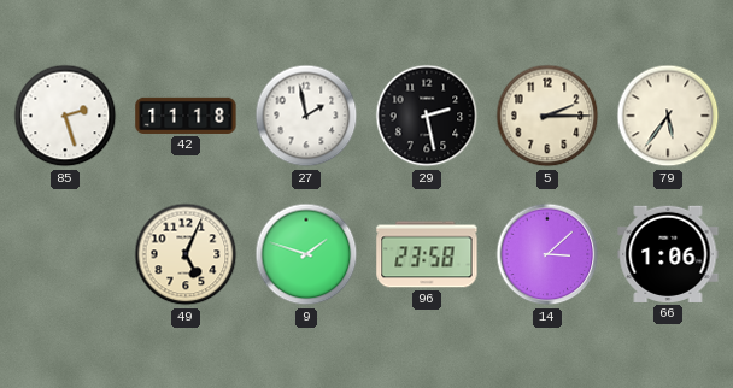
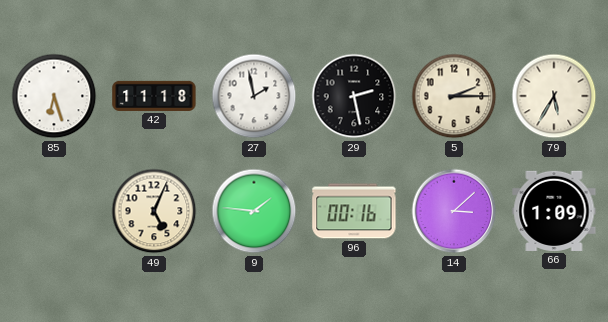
85: 2:27 -> 6:27 (54, 96)
79: 5:36 -> 5:35 (554, 96)
9: 1:48 -> 1:46 (254, 211)
96: 23:58 -> 00:16 (354, 211)
66: 1:06 -> 1:09 (554, 211)
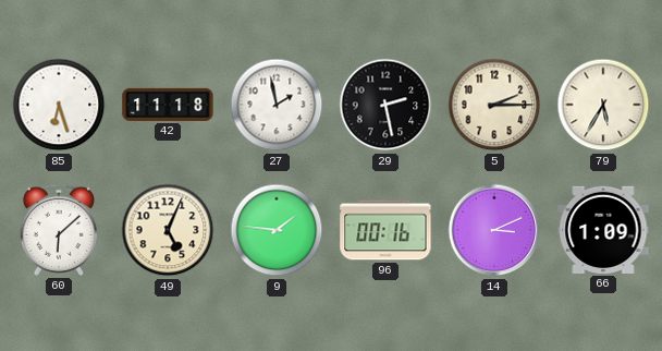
60: none -> 6:08 (59, 230)
14: 3:08 -> 3:11 (494, 230)
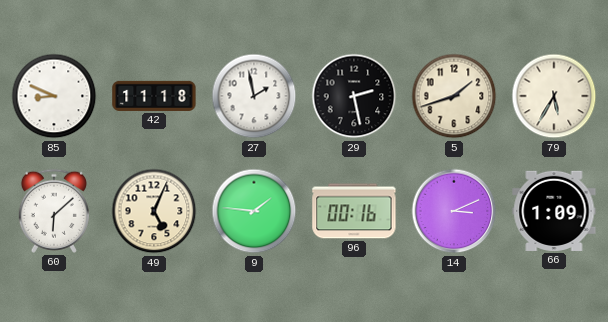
85: 6:27 -> 8:49 (54, 96)
5: 2:15 -> 1:42 (454, 96)
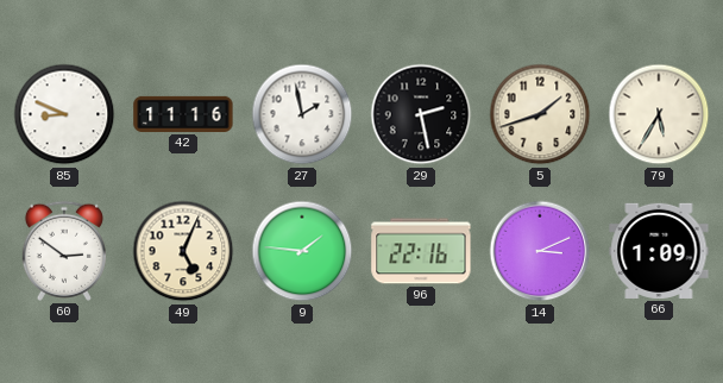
42: 11:18 -> 11:16 (183, 114)
60: 6:08 -> 2:51 (64, 251)
96: 00:16 -> 22:16 (421, 251)
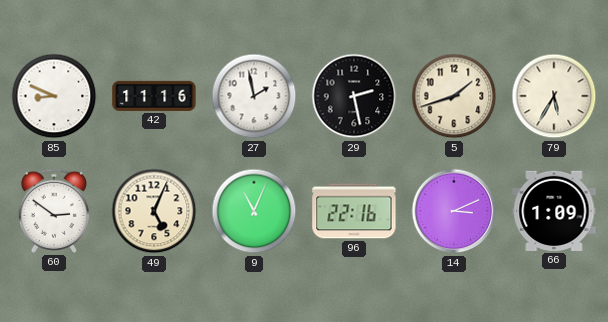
9: 1:46 -> 11:04 (254, 211)
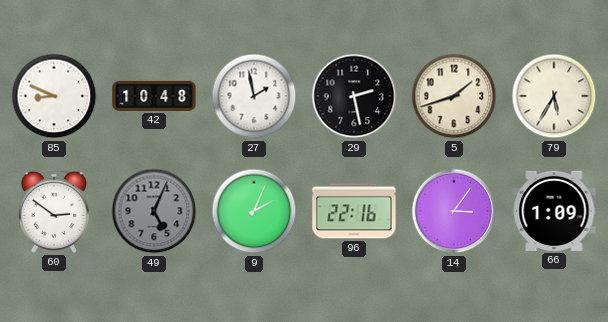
42: 11:16 -> 10:48 (154, 96)
49 dial: cream -> grey (154, 211)
9: 11:04 -> 2:04 (254, 211)
14: 3:11 -> 3:06 (454, 211)
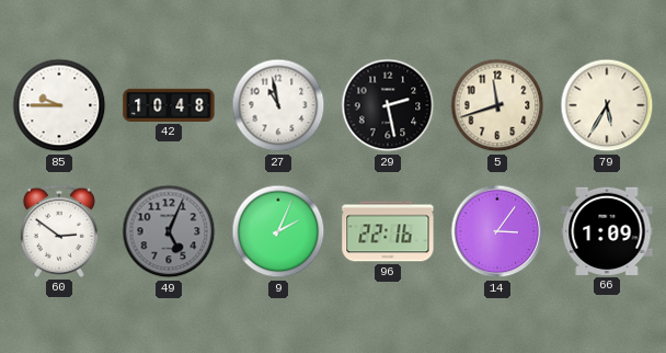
85: 8:49 -> 9:45 (59, 105)
27: 1:58 -> 10:58 (278, 105)
5: 1:42 -> 11:42 (497, 105)
